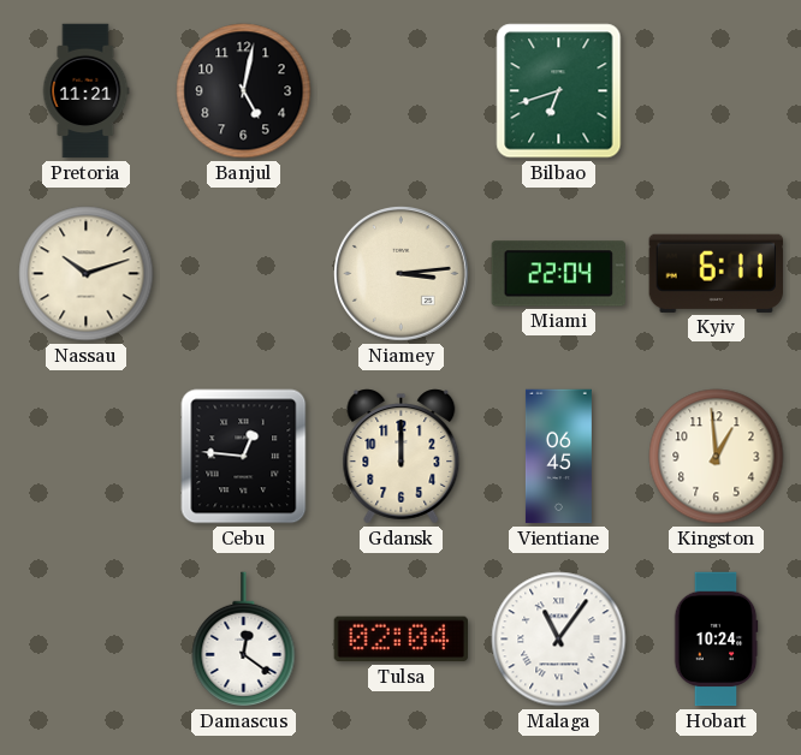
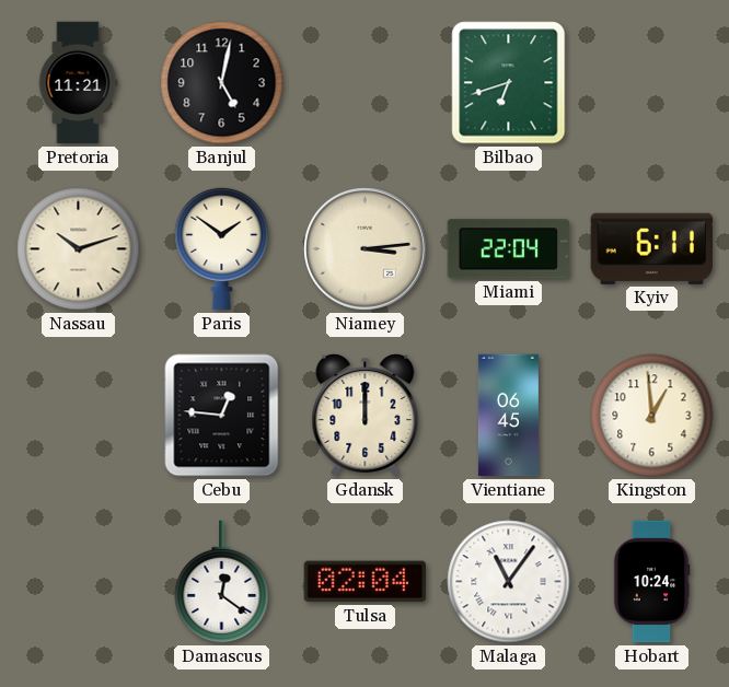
Paris: none -> 1:51 (222, 248)
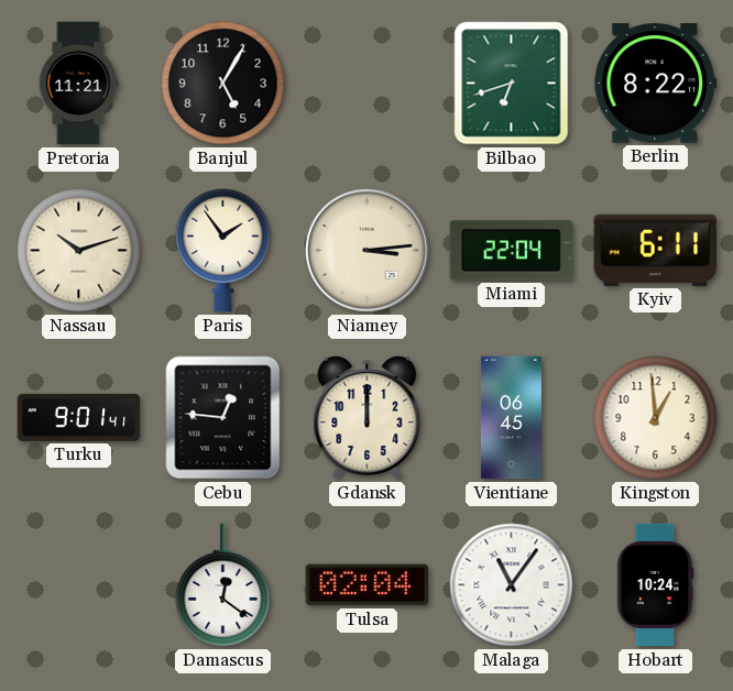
Banjul: 5:02 -> 5:05 (223, 84)
Berlin: none -> 8:22 (656, 84)
Paris: 1:51 -> 1:54 (223, 250)
Turku: none -> 9:01 (79, 417)
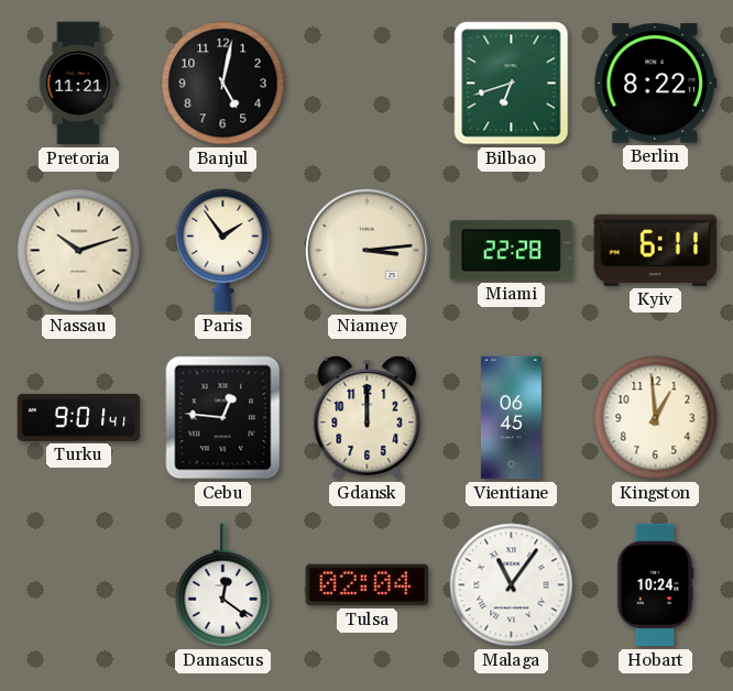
Banjul: 5:05 -> 5:02 (223, 84)
Miami: 22:04 -> 22:28 (512, 251)
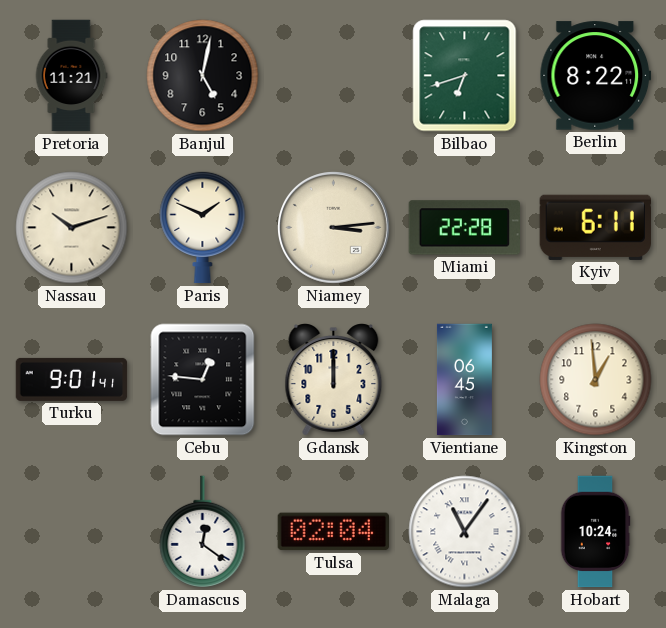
Paris: 1:54 -> 1:49 (203, 227)
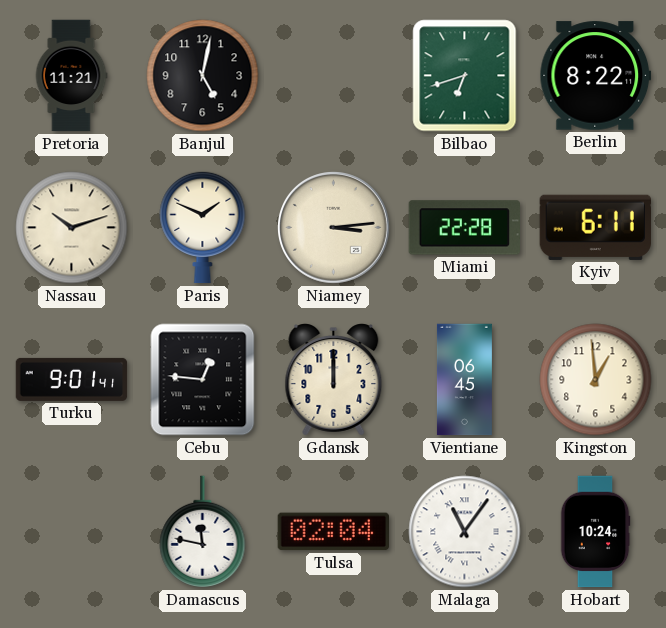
Damascus: 12:21 -> 11:47 (203, 532)
